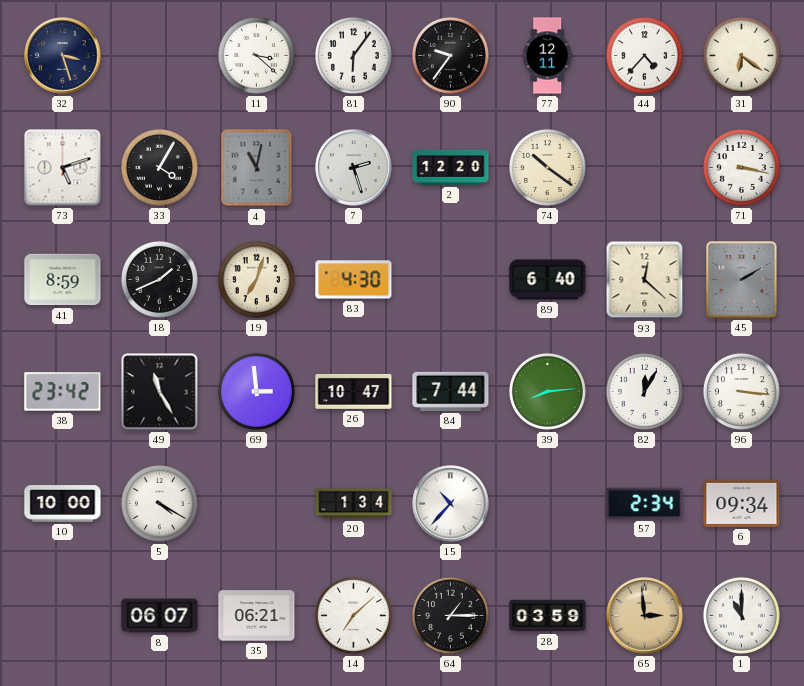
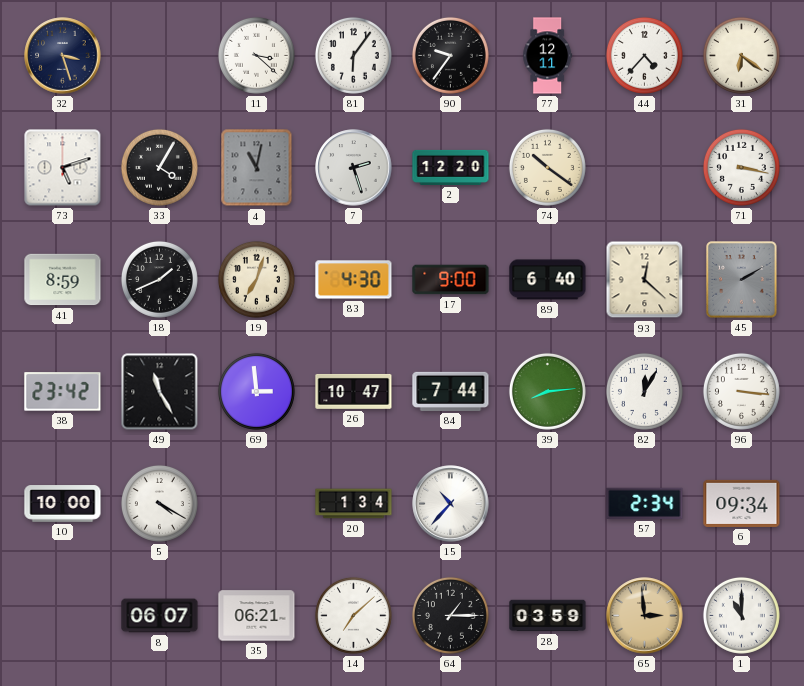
17: none -> 9:00 (451, 280)
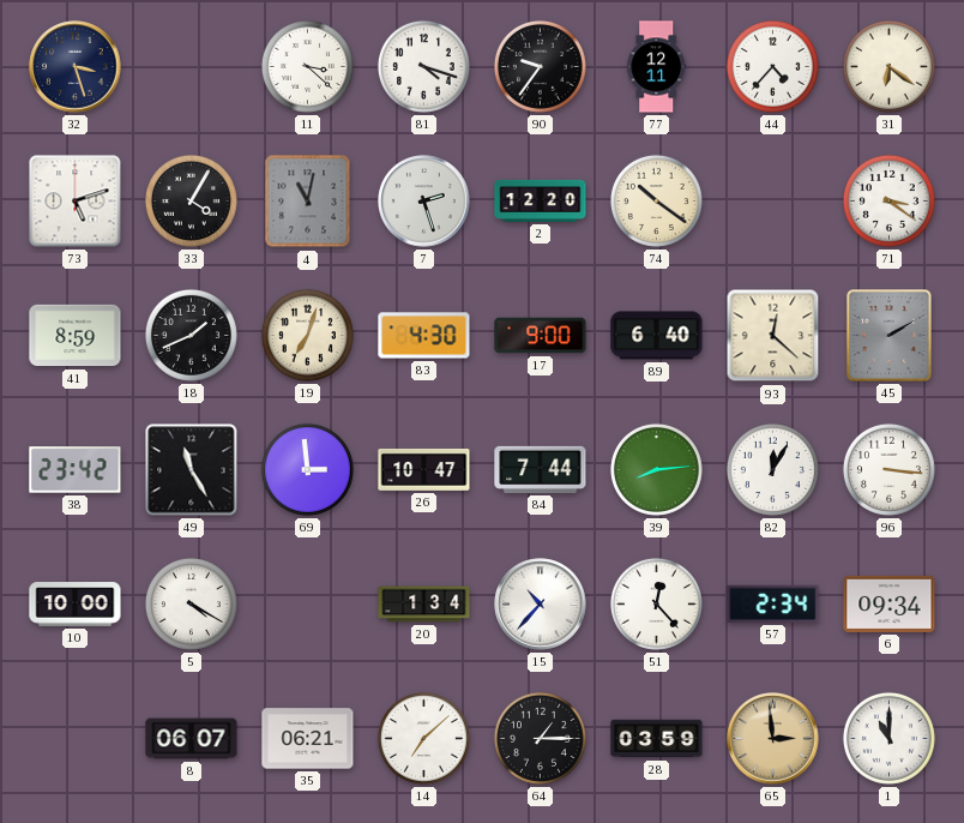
81: 6:06 -> 4:18 (423, 66)
71: 3:17 -> 3:21 (888, 200)
51: none -> 12:23 (656, 603)
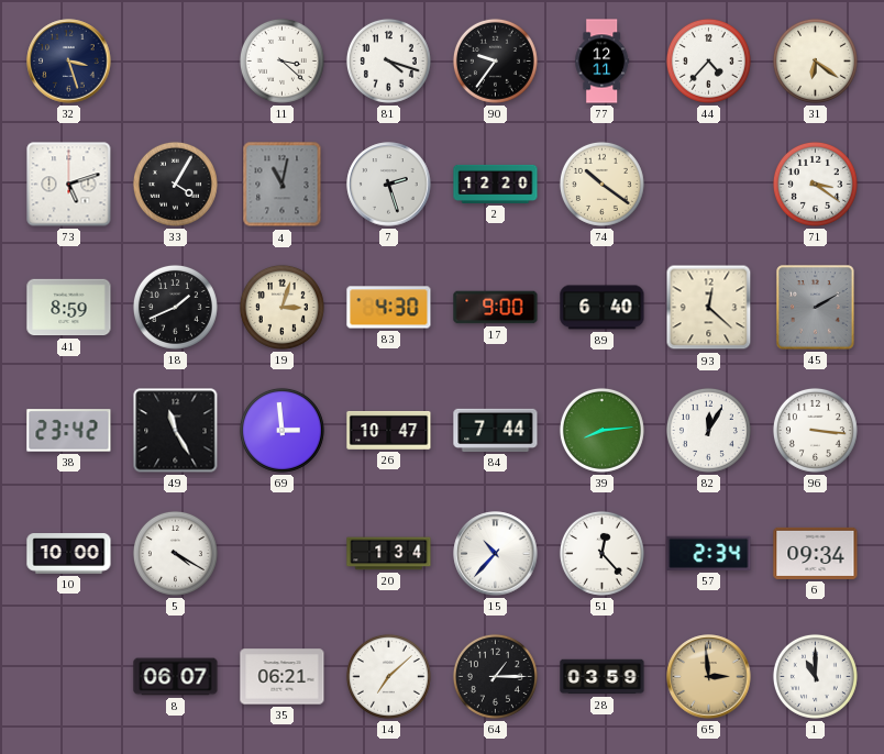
19: 7:03 -> 3:03 (281, 307)
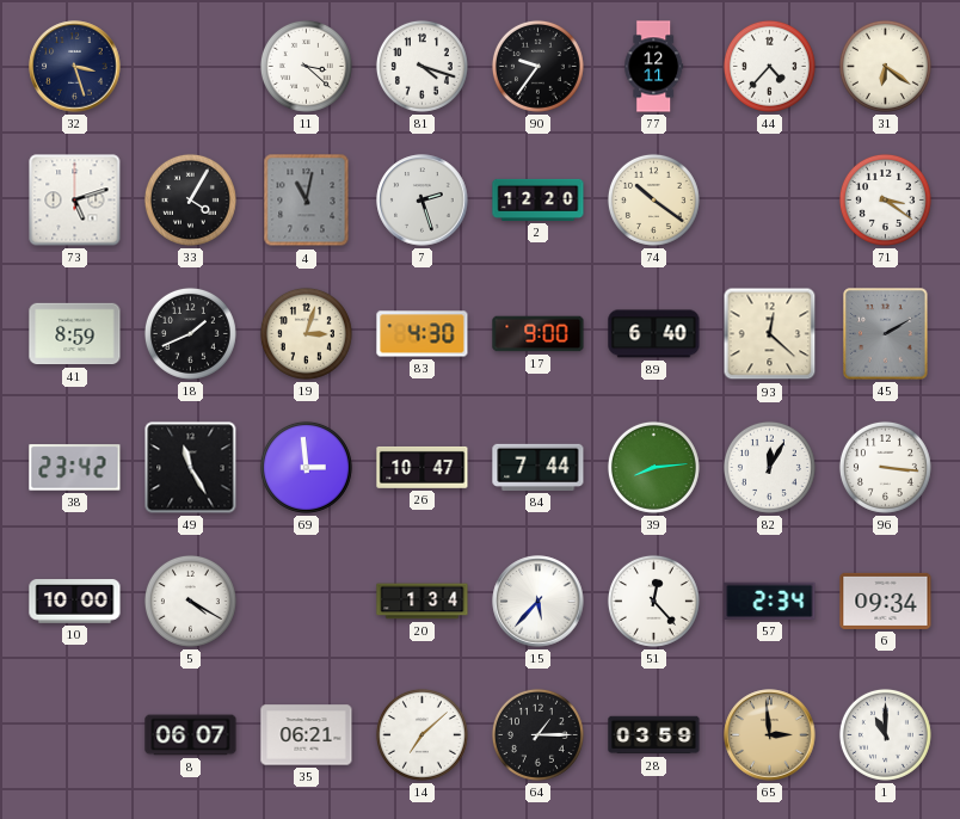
15: 10:37 -> 5:37 (539, 602)
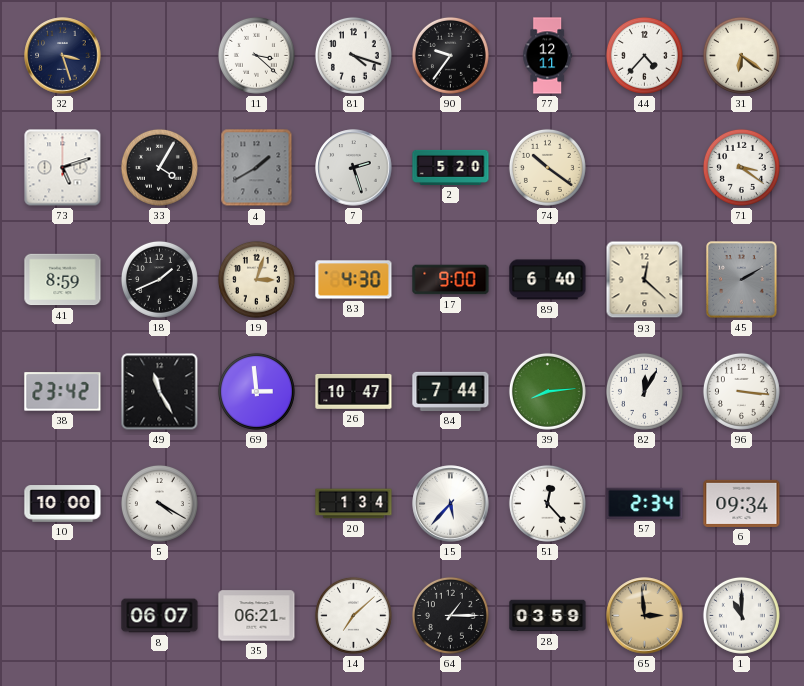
4: 11:02 -> 1:40 (257, 168)
2: 12:20 -> 5:20 (451, 167)
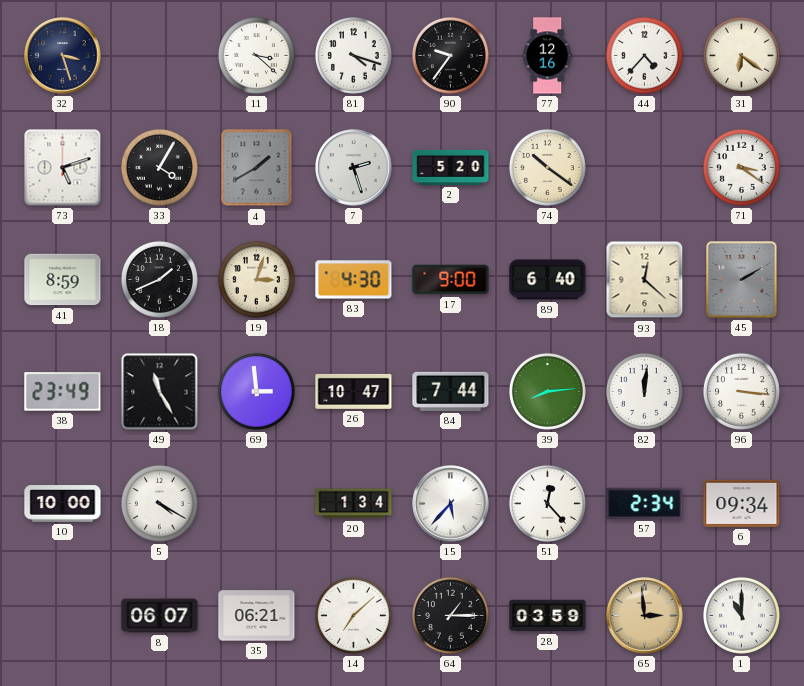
77: 12:11 -> 12:16 (548, 56)
38: 23:42 -> 23:49 (63, 392)
82: 12:05 -> 12:01 (644, 391)
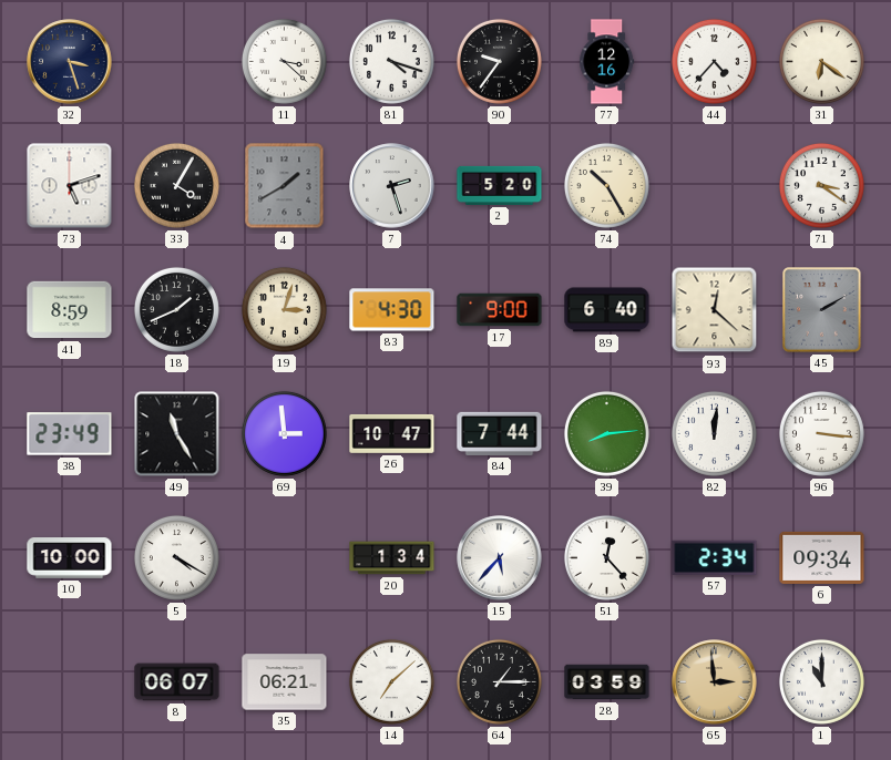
74: 10:21 -> 10:25 (606, 185)
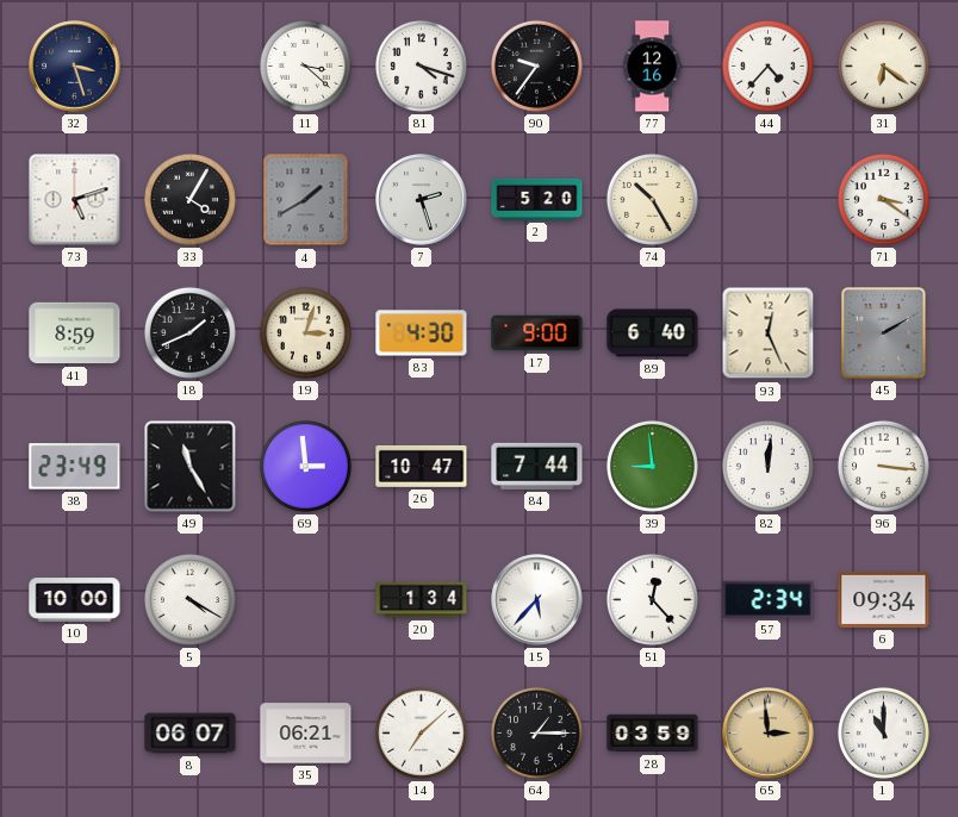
93: 12:22 -> 12:26 (769, 333)
39: 8:14 -> 8:59 (652, 466)
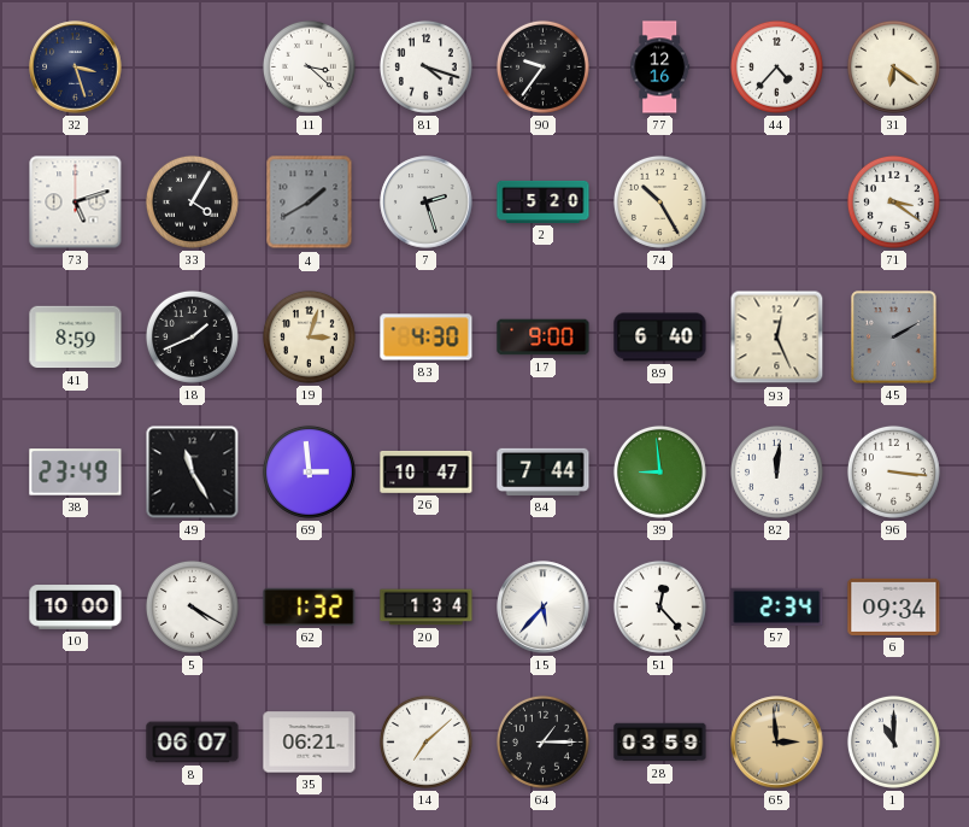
62: none -> 1:32 (310, 606)
